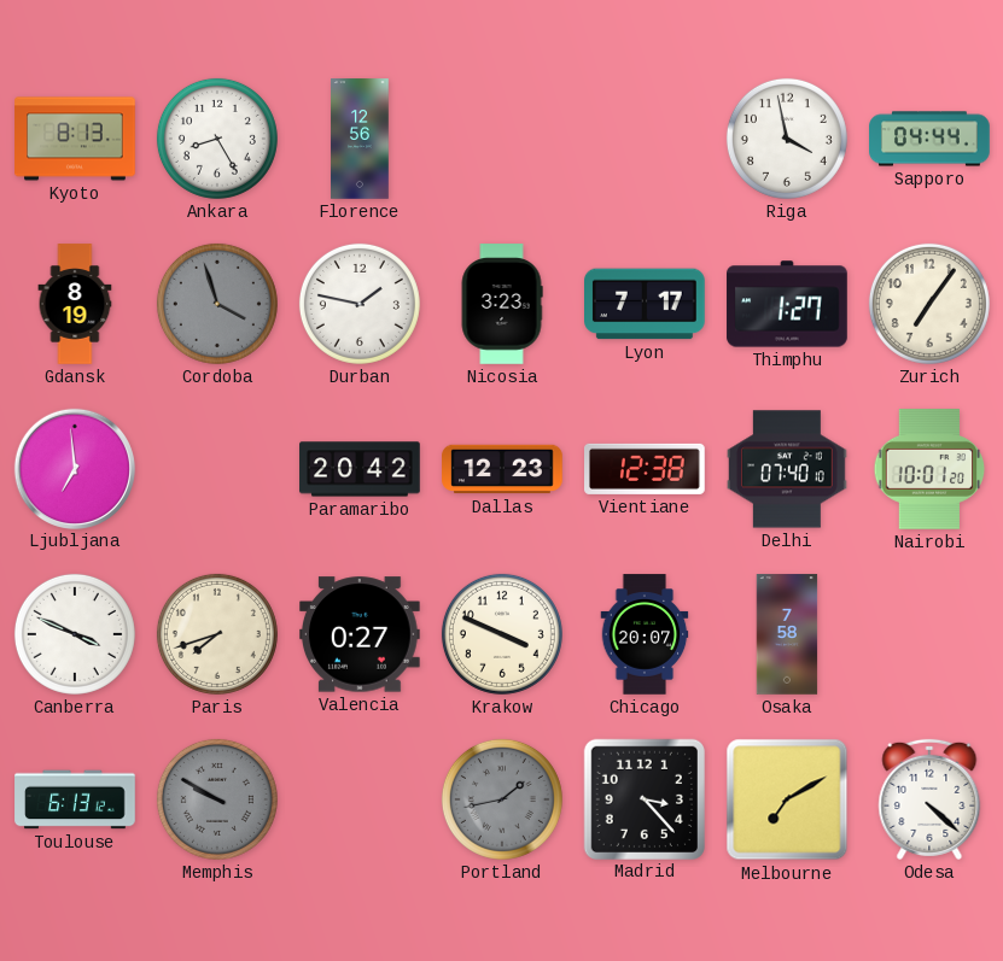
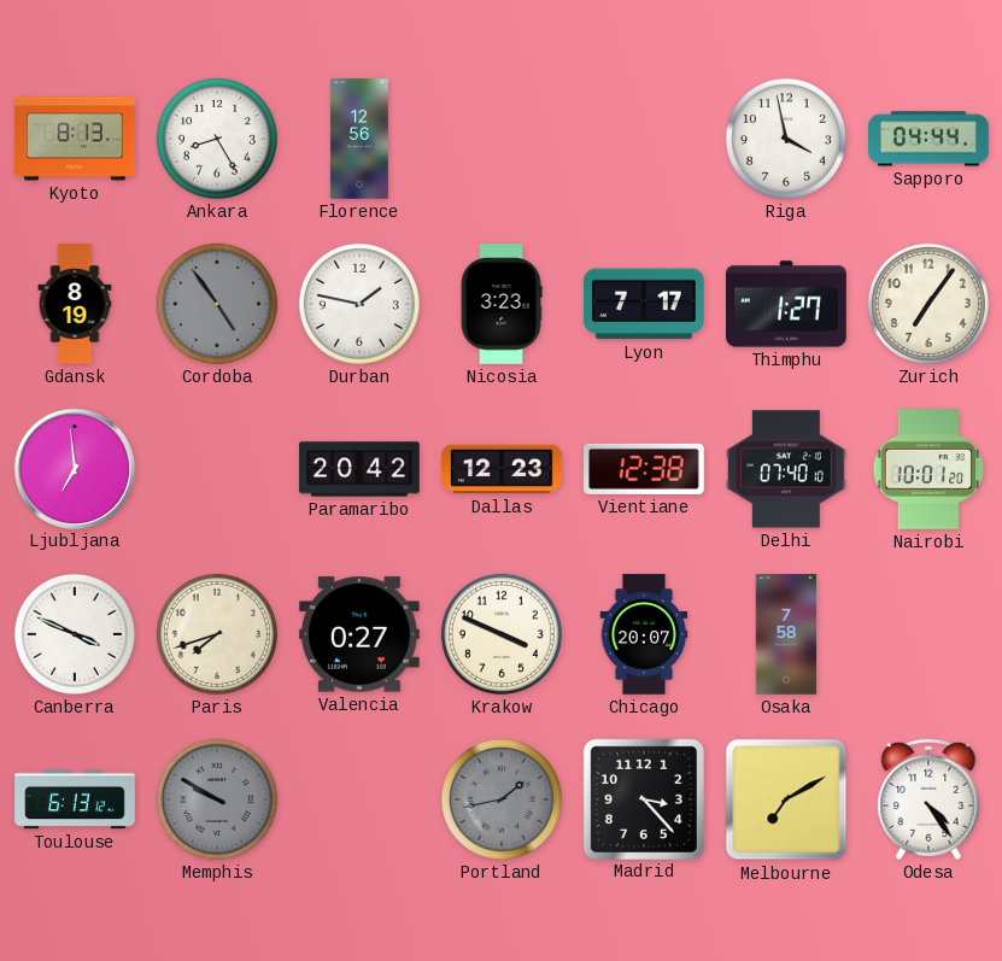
Cordoba: 3:57 -> 4:54 (217, 304)
Odesa: 4:22 -> 4:24 (928, 799)
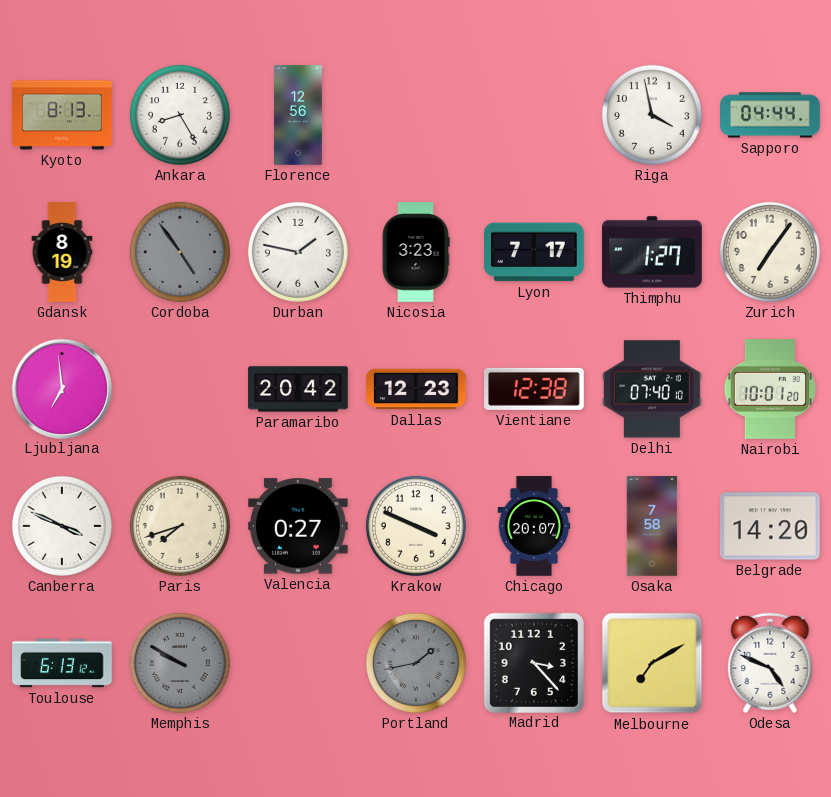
Belgrade: none -> 14:20 (771, 526)
Odesa: 4:24 -> 4:49 (770, 663)
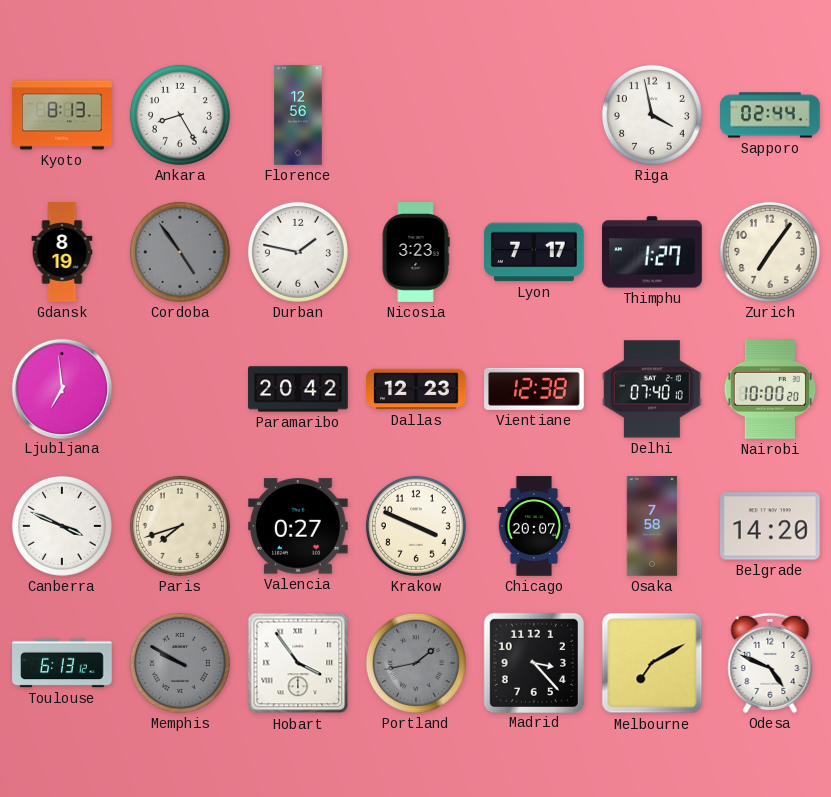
Sapporo: 04:44 -> 02:44 (770, 115)
Nairobi: 10:01 -> 10:00 (770, 389)
Hobart: none -> 3:54 (298, 663)
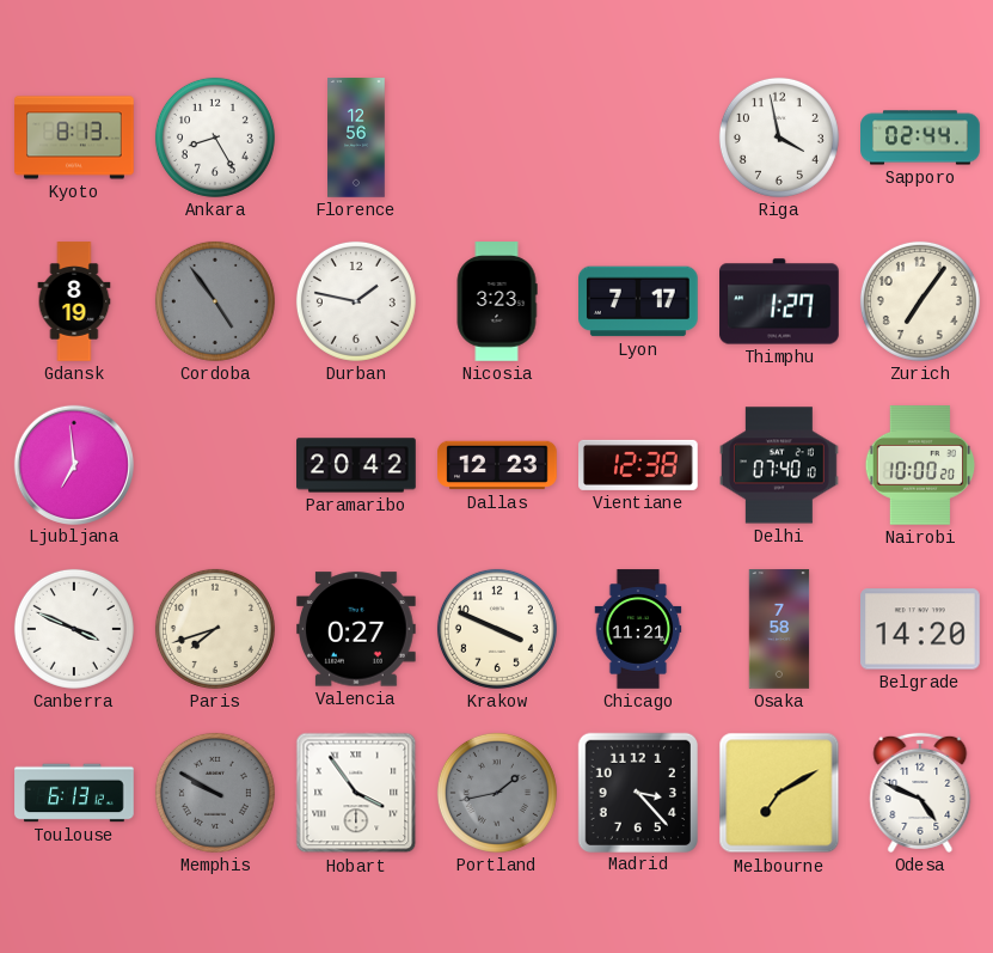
Chicago: 20:07 -> 11:21 (638, 629)
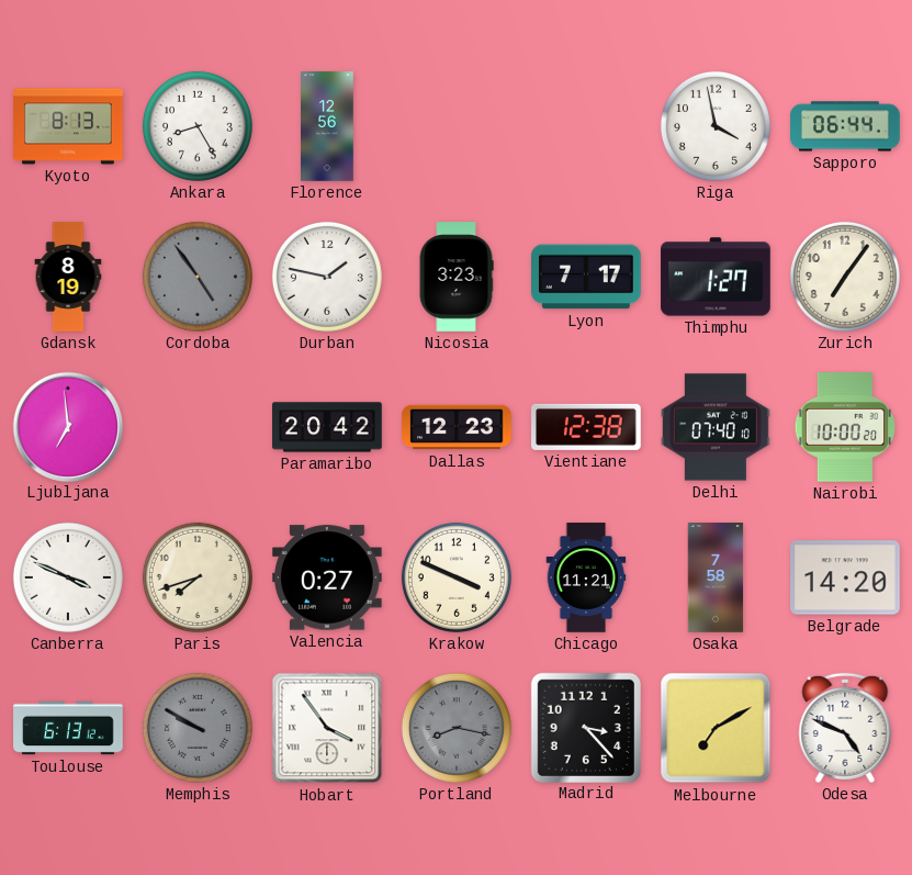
Sapporo: 02:44 -> 06:44 (845, 126)
Portland: 1:43 -> 8:17 (457, 728)
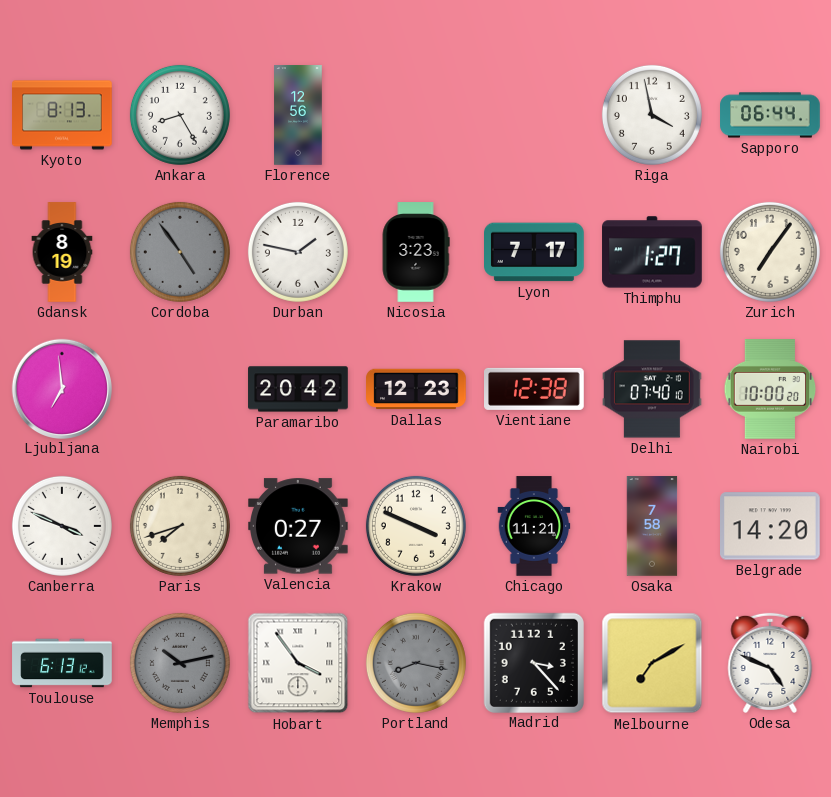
Memphis: 9:50 -> 10:13 (180, 663)
